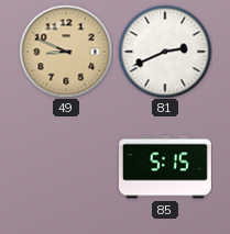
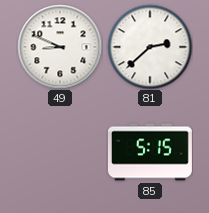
49 dial: champagne -> white (60, 47)
81: 2:41 -> 2:38 (150, 47)
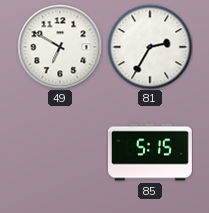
49: 8:49 -> 6:50 (60, 47)
81: 2:38 -> 2:35 (150, 47)
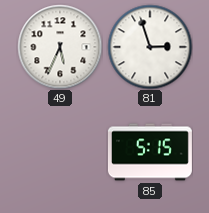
49: 6:50 -> 5:34 (60, 47)
81: 2:35 -> 2:57 (150, 47)
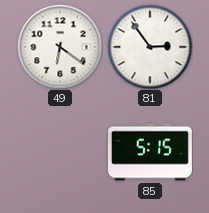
49: 5:34 -> 6:21 (60, 47)
81: 2:57 -> 2:54 (150, 47)
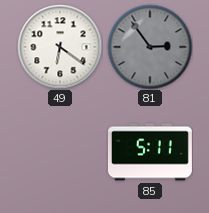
81 dial: white -> grey (150, 47)
85: 5:15 -> 5:11 (150, 152)
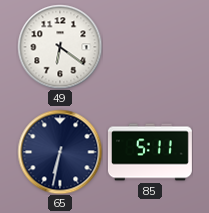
81: 2:54 -> none (150, 47)
65: none -> 6:32 (60, 152)
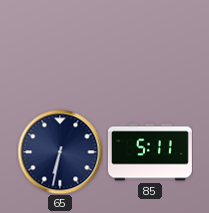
49: 6:21 -> none (60, 47)
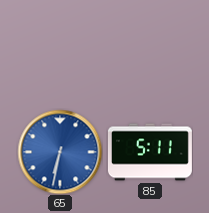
65 dial: navy -> blue (60, 152)
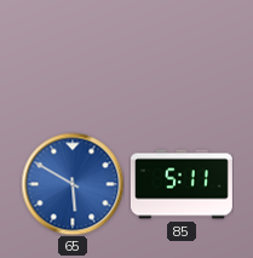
65: 6:32 -> 5:50 (73, 184)
